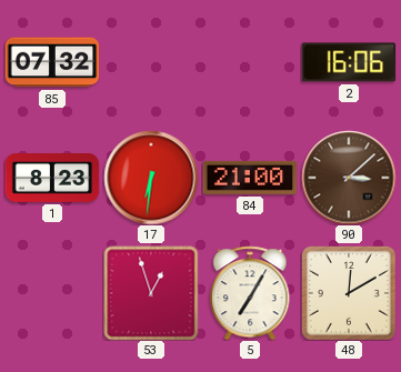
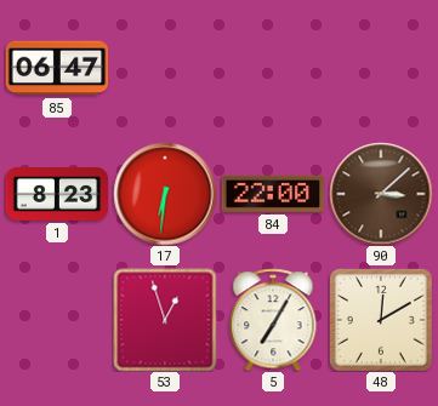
85: 07:32 -> 06:47 (57, 68)
2: 16:06 -> none (349, 62)
84: 21:00 -> 22:00 (273, 194)
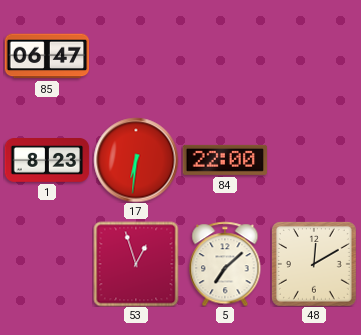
90: 3:08 -> none (381, 194)
5: 7:05 -> 7:08 (225, 264)
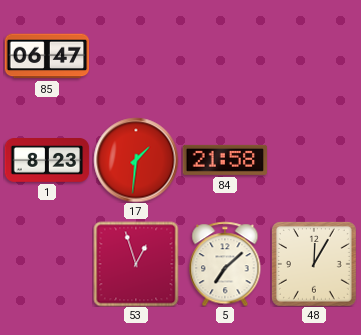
17: 6:31 -> 1:31 (136, 160)
84: 22:00 -> 21:58 (225, 160)
48: 12:10 -> 12:05 (314, 264)
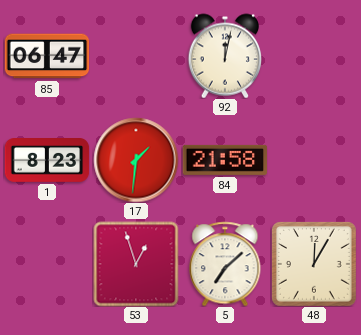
92: none -> 12:02 (224, 56)
